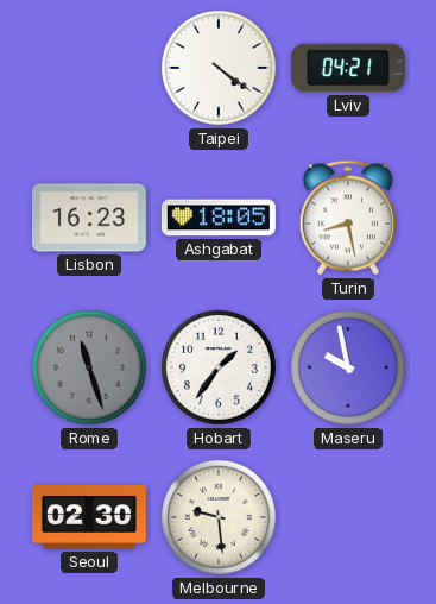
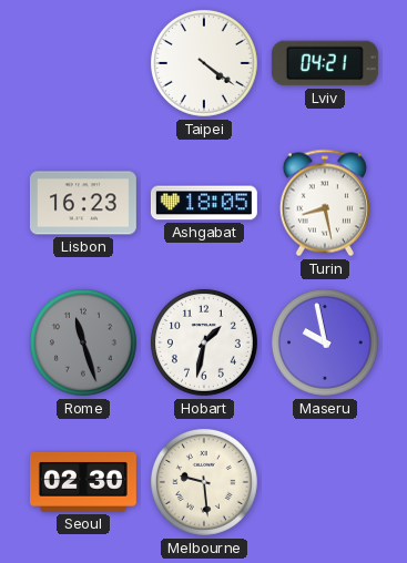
Hobart: 1:36 -> 1:32 (204, 342)
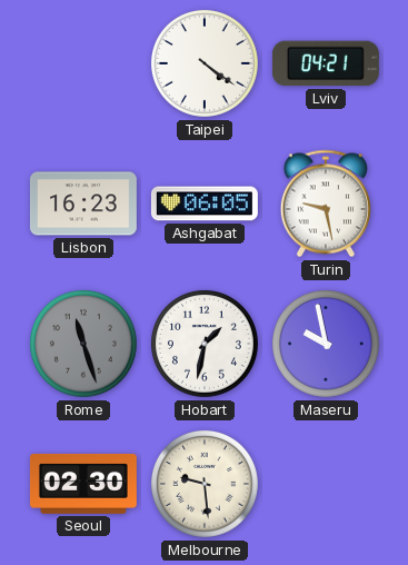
Ashgabat: 18:05 -> 06:05 (205, 204)
Turin: 8:28 -> 9:28 (326, 204)
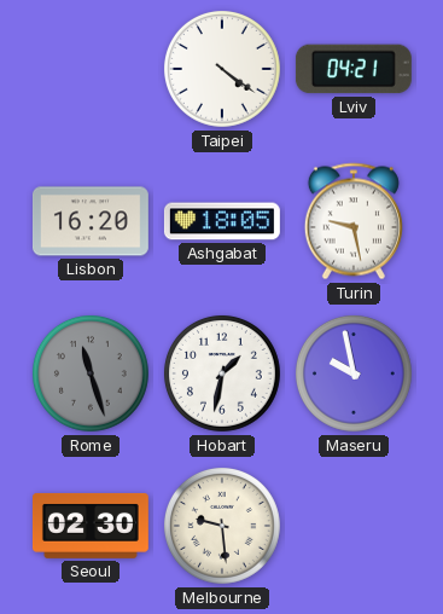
Lisbon: 16:23 -> 16:20 (91, 221)
Ashgabat: 06:05 -> 18:05 (222, 221)
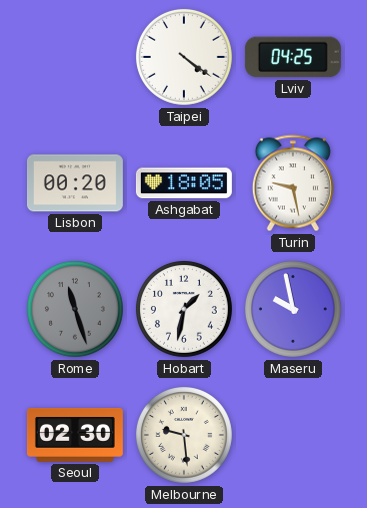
Lviv: 04:21 -> 04:25 (293, 57)
Lisbon: 16:20 -> 00:20 (75, 183)
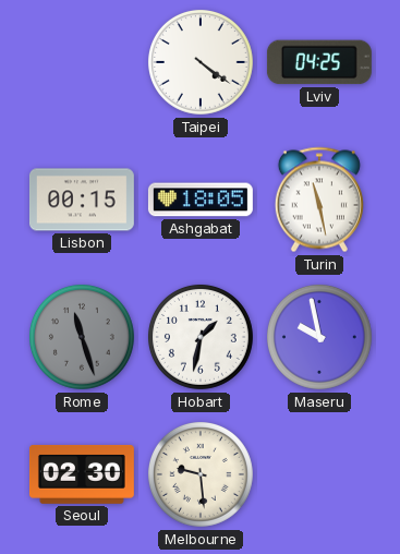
Lisbon: 00:20 -> 00:15 (82, 200)
Turin: 9:28 -> 11:28 (319, 200)
